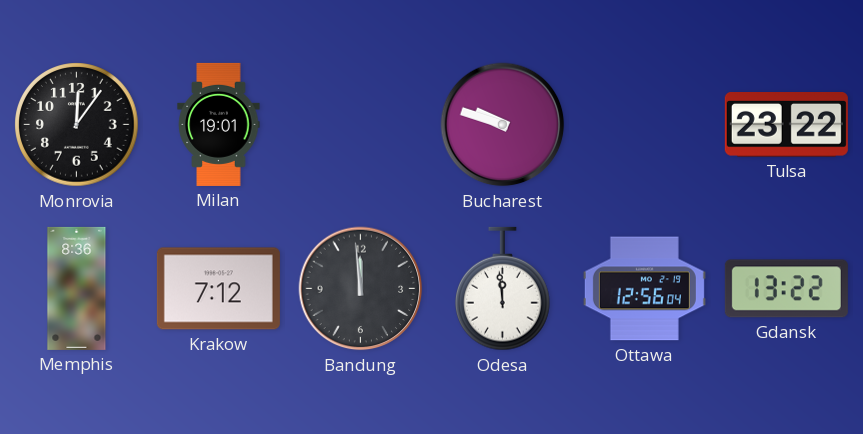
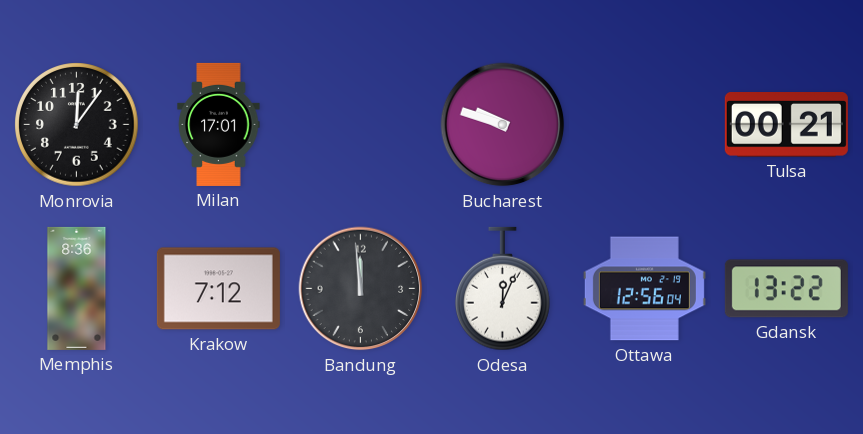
Milan: 19:01 -> 17:01 (219, 124)
Tulsa: 23:22 -> 00:21 (786, 125)
Odesa: 11:59 -> 12:04 (503, 289)
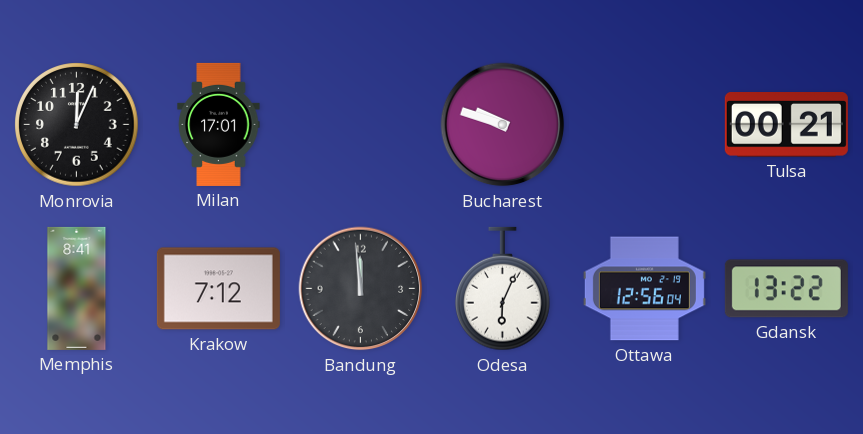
Monrovia: 12:06 -> 12:04 (77, 125)
Memphis: 8:36 -> 8:41 (77, 288)
Odesa: 12:04 -> 6:04 (503, 289)
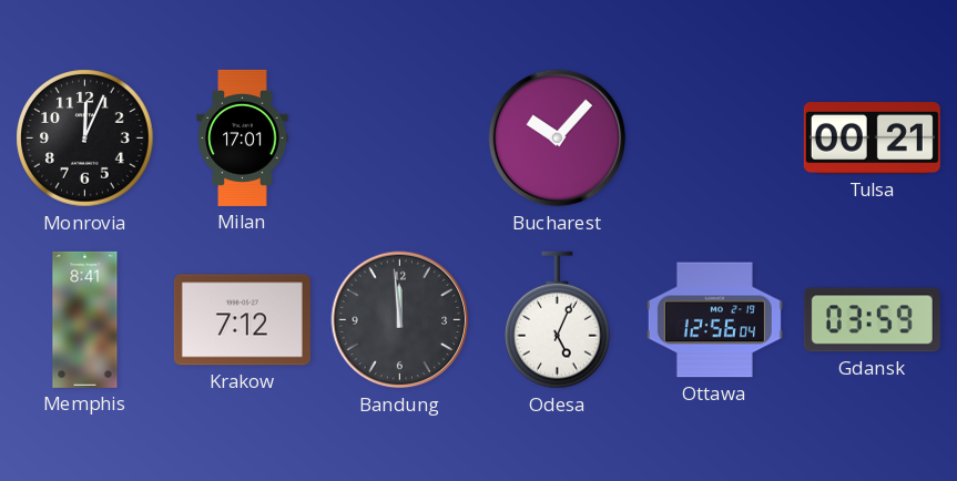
Bucharest: 9:48 -> 10:07 (558, 139)
Odesa: 6:04 -> 5:04 (558, 320)
Gdansk: 13:22 -> 03:59 (872, 320)
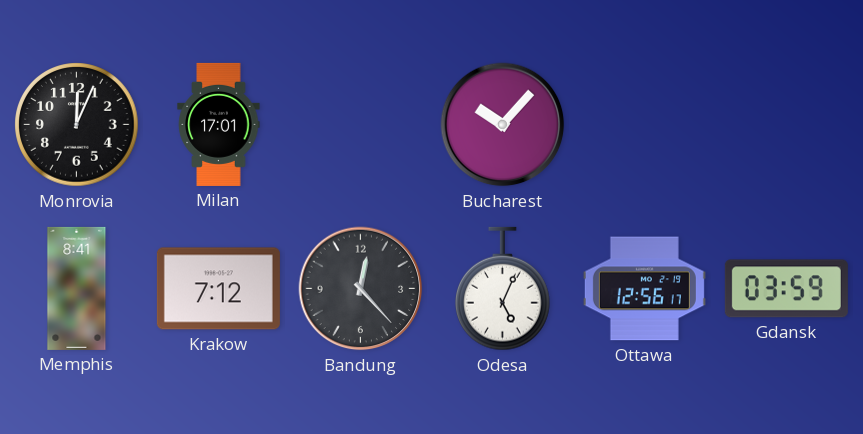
Tulsa: 00:21 -> none (872, 139)
Bandung: 11:59 -> 12:23 (361, 289)
Ottawa: 12:56:04 -> 12:56:17 (644, 289)
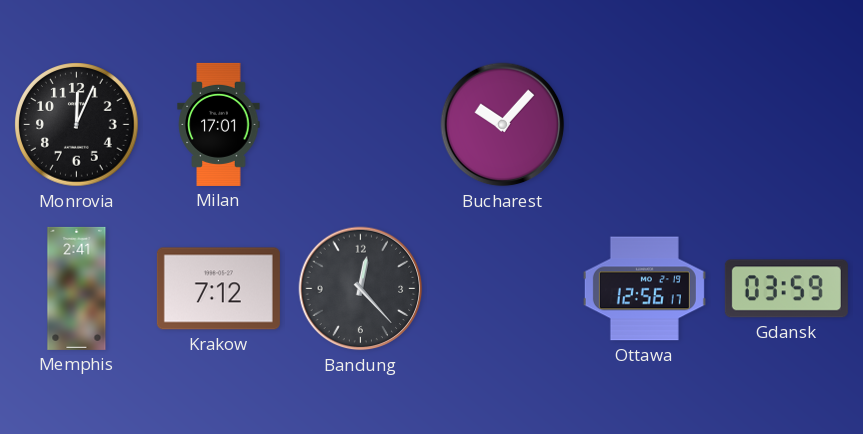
Memphis: 8:41 -> 2:41 (77, 288)
Odesa: 5:04 -> none (503, 289)
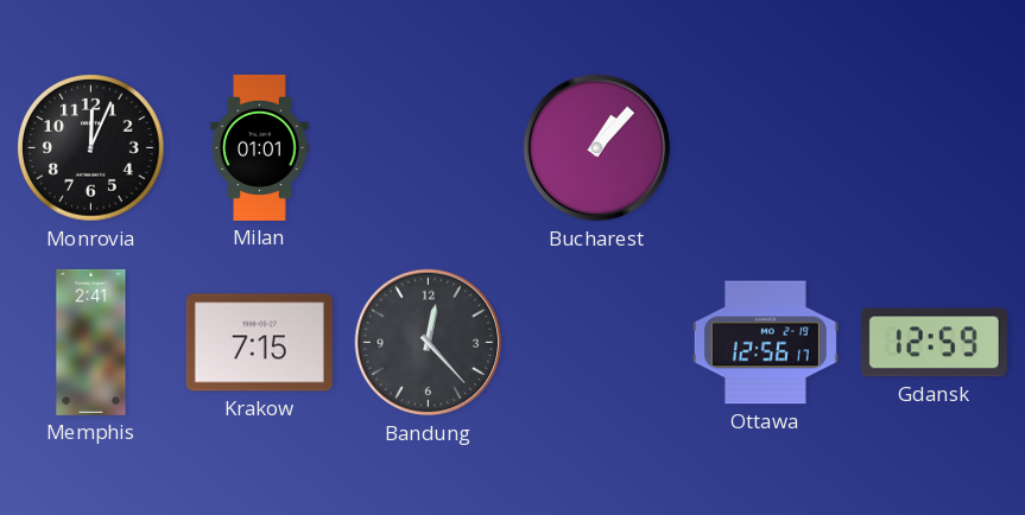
Milan: 17:01 -> 01:01 (260, 147)
Bucharest: 10:07 -> 1:07 (597, 148)
Krakow: 7:12 -> 7:15 (259, 343)
Gdansk: 03:59 -> 12:59 (934, 343)
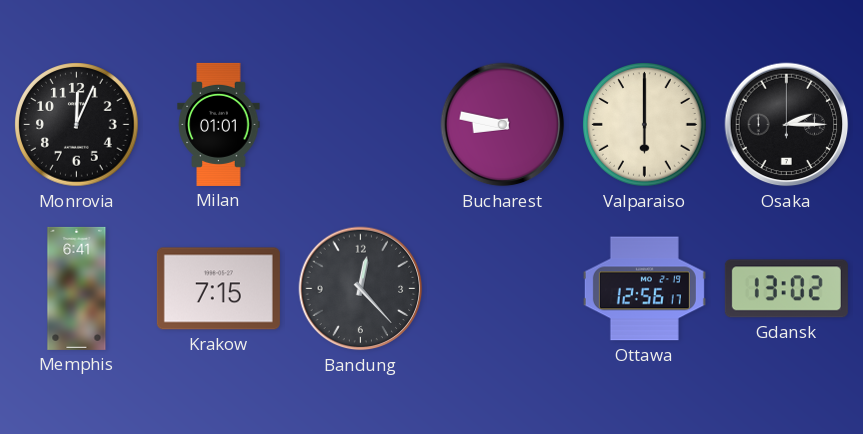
Bucharest: 1:07 -> 8:47 (503, 125)
Valparaiso: none -> 6:00 (645, 125)
Osaka: none -> 2:15 (787, 125)
Memphis: 2:41 -> 6:41 (77, 288)
Gdansk: 12:59 -> 13:02 (786, 289)
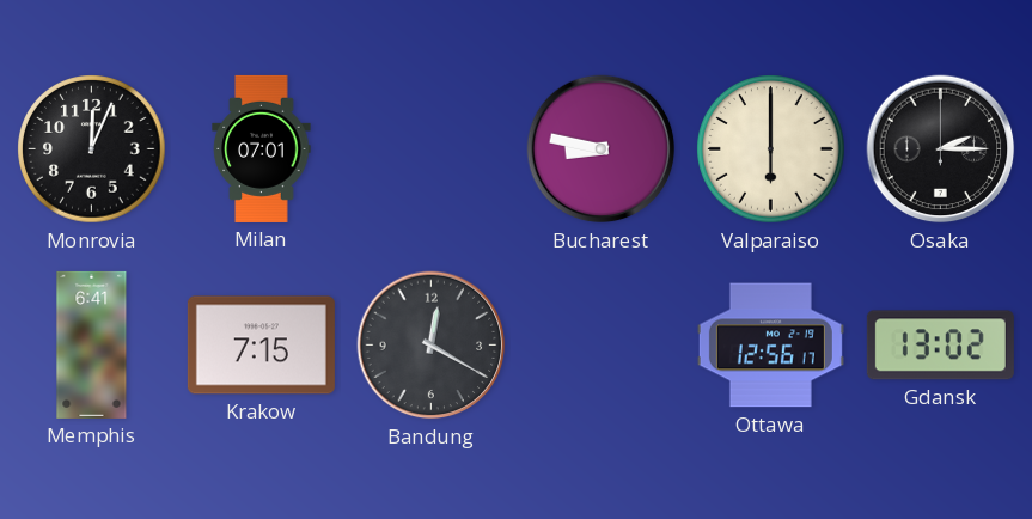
Milan: 01:01 -> 07:01 (262, 148)
Bandung: 12:23 -> 12:20 (432, 346)
